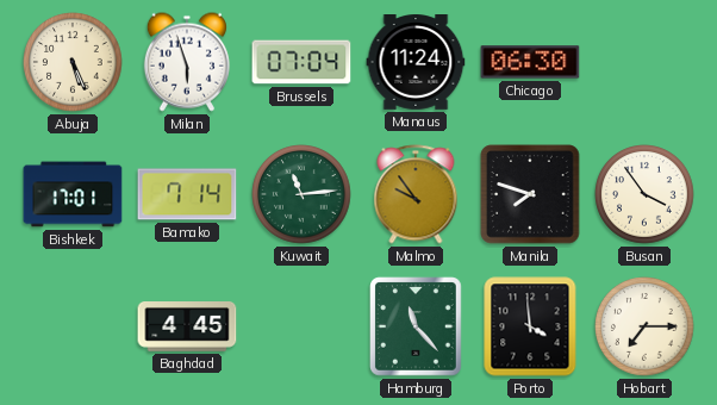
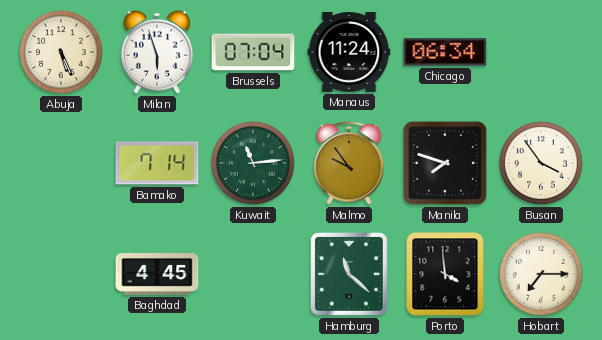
Chicago: 06:30 -> 06:34 (445, 52)
Bishkek: 17:01 -> none (73, 194)
Hamburg: 11:23 -> 11:22 (350, 274)
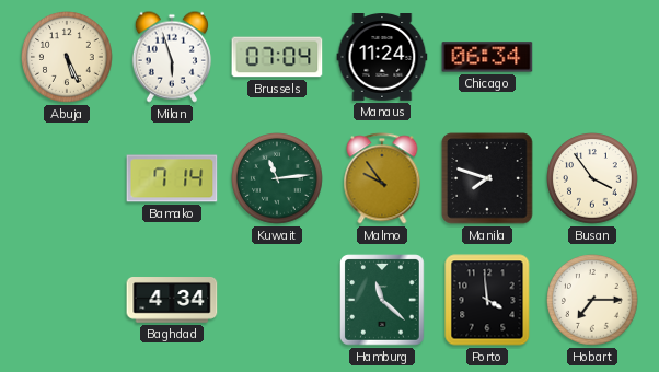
Baghdad: 4:45 -> 4:34 (172, 301)
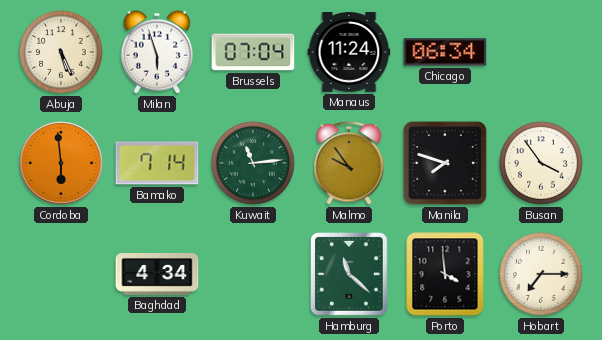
Cordoba: none -> 5:59 (61, 163)
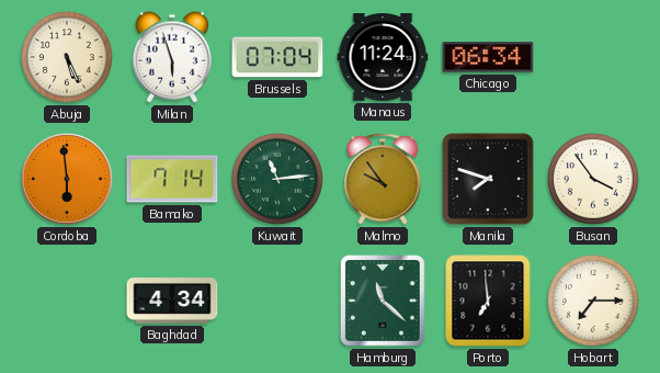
Porto: 3:59 -> 6:59 (488, 301)
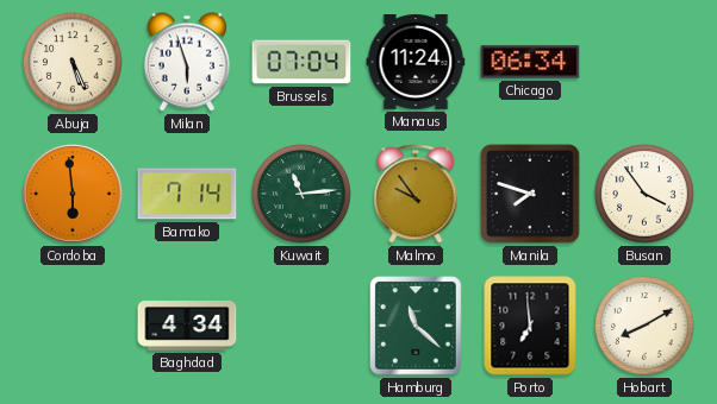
Hobart: 7:15 -> 8:10 (644, 326)
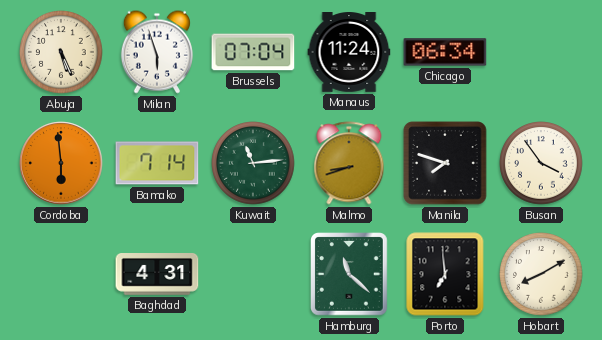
Malmo: 9:54 -> 8:42 (349, 163)
Baghdad: 4:34 -> 4:31 (157, 275)
